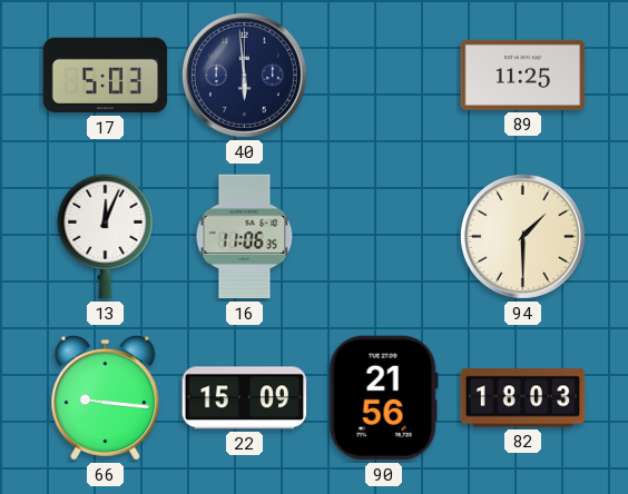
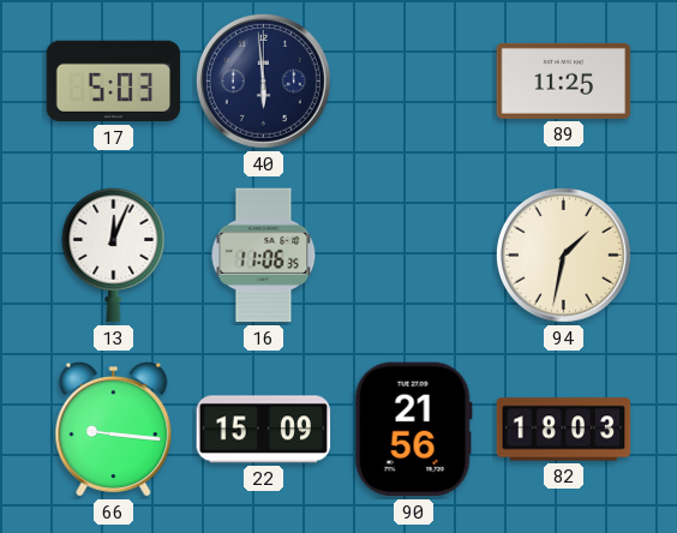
94: 1:30 -> 1:32 (563, 254)
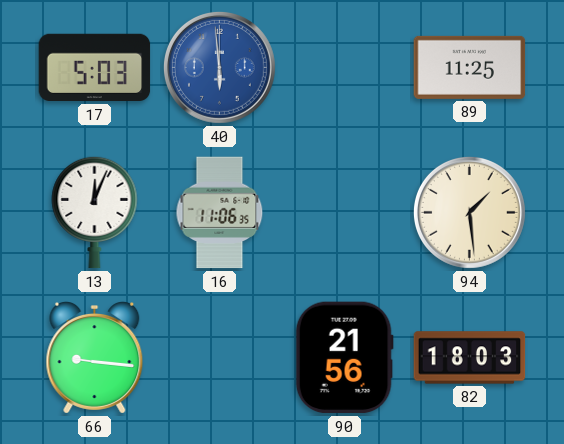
40 dial: navy -> blue (219, 67)
94: 1:32 -> 1:29 (469, 212)
22: 15:09 -> none (264, 430)
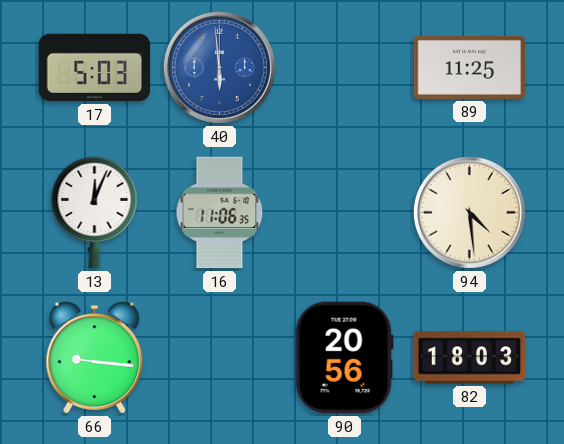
94: 1:29 -> 4:29 (469, 212)
90: 21:56 -> 20:56 (344, 358)
